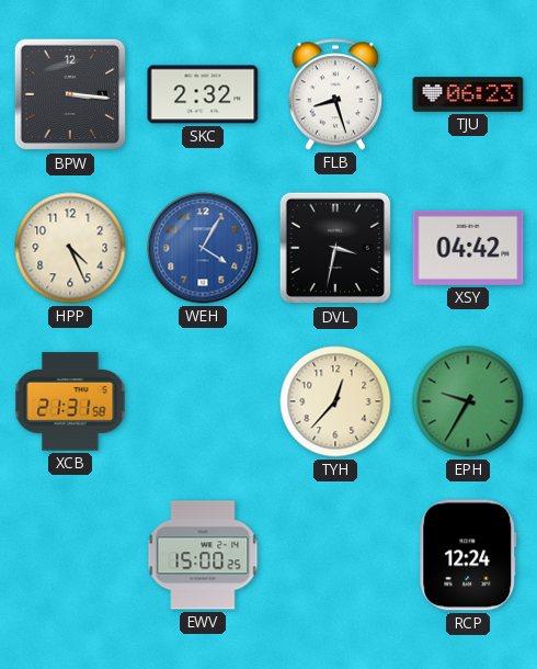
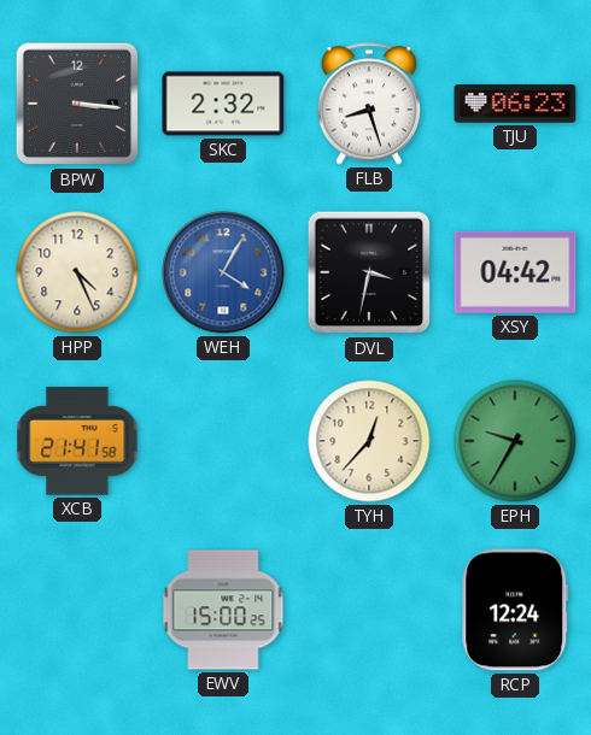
XCB: 21:31 -> 21:41 (77, 441)
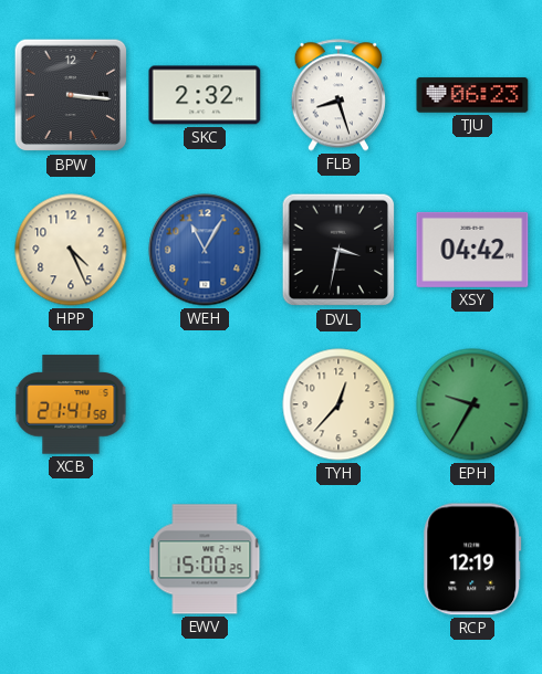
WEH: 4:05 -> 11:05 (205, 250)
RCP: 12:24 -> 12:19 (472, 559)
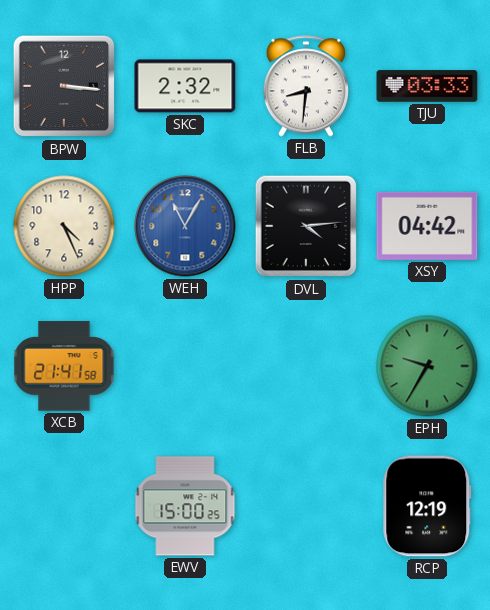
FLB: 8:27 -> 8:31 (306, 86)
TJU: 06:23 -> 03:33 (427, 86)
DVL: 3:32 -> 4:14 (306, 226)
TYH: 12:37 -> none (338, 404)
